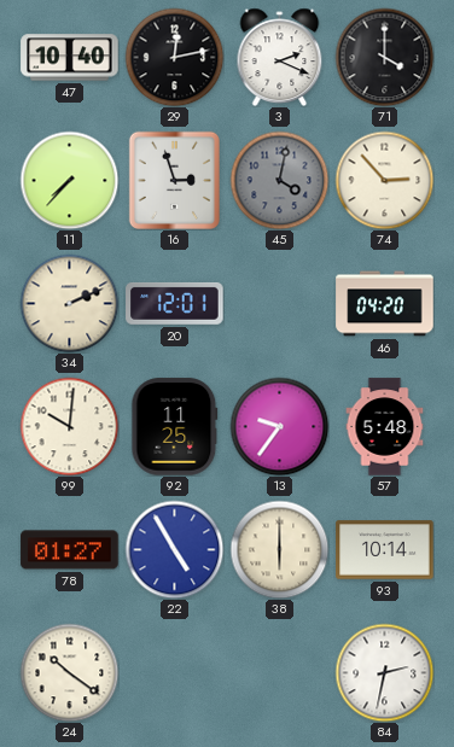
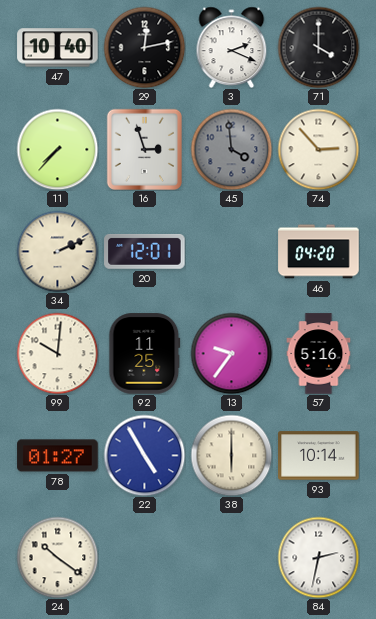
45: 4:02 -> 3:59 (231, 149)
57: 5:48 -> 5:16 (319, 354)
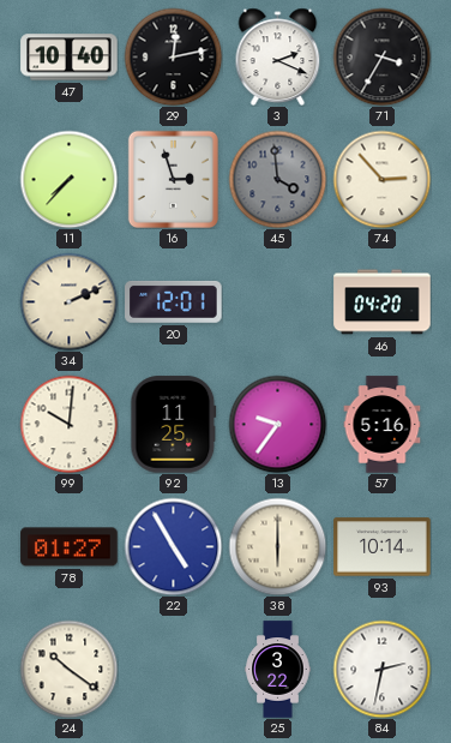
71: 4:00 -> 3:35 (381, 56)
25: none -> 3:22 (278, 670)
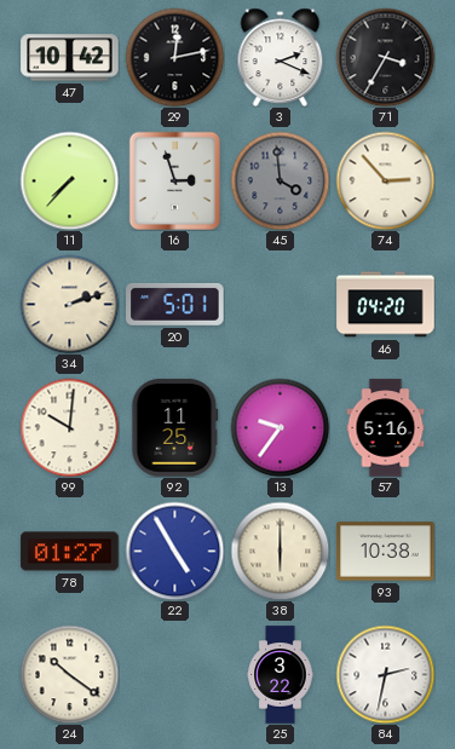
47: 10:40 -> 10:42 (70, 58)
34: 2:11 -> 2:12 (69, 304)
20: 12:01 -> 5:01 (175, 304)
93: 10:14 -> 10:38 (386, 552)
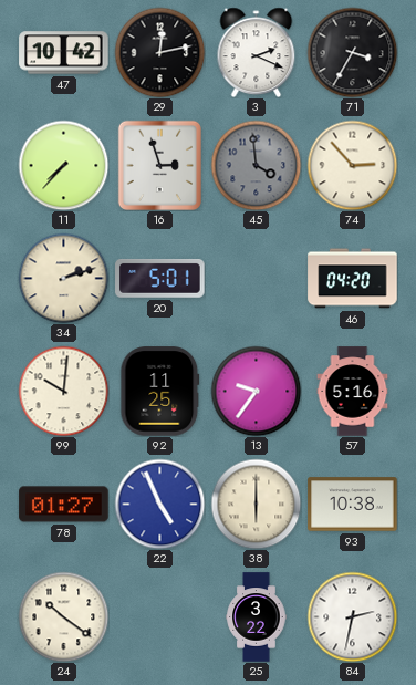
22: 4:55 -> 4:56 (159, 504)
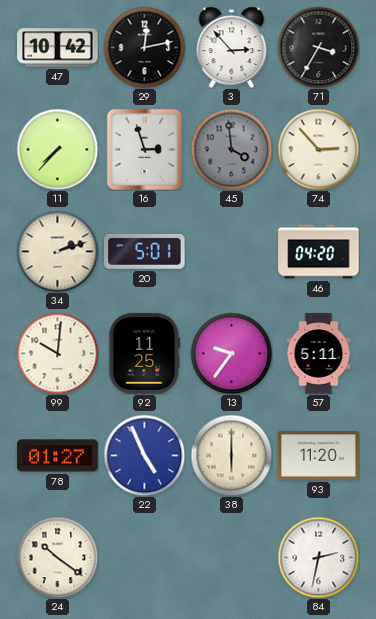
3: 2:19 -> 2:53 (232, 47)
57: 5:16 -> 5:11 (319, 354)
93: 10:38 -> 11:20 (319, 456)
25: 3:22 -> none (257, 617)
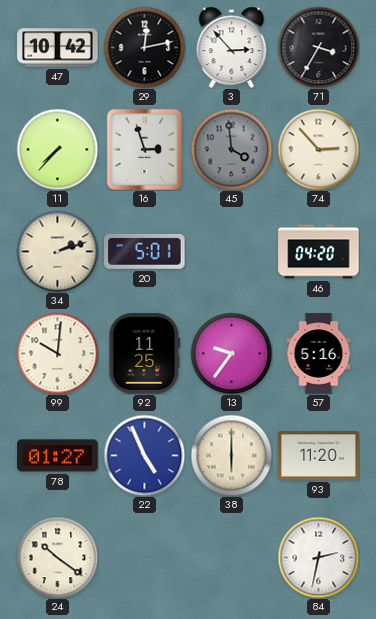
57: 5:11 -> 5:16 (319, 354)
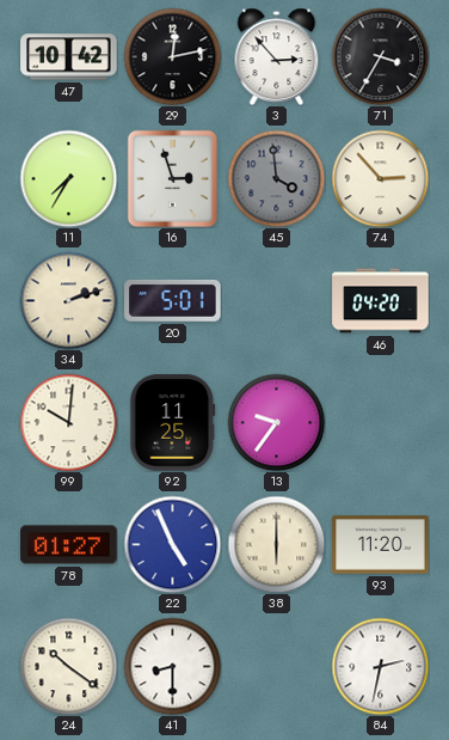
11: 7:37 -> 7:35 (68, 178)
57: 5:16 -> none (319, 354)
41: none -> 8:30 (172, 666)
